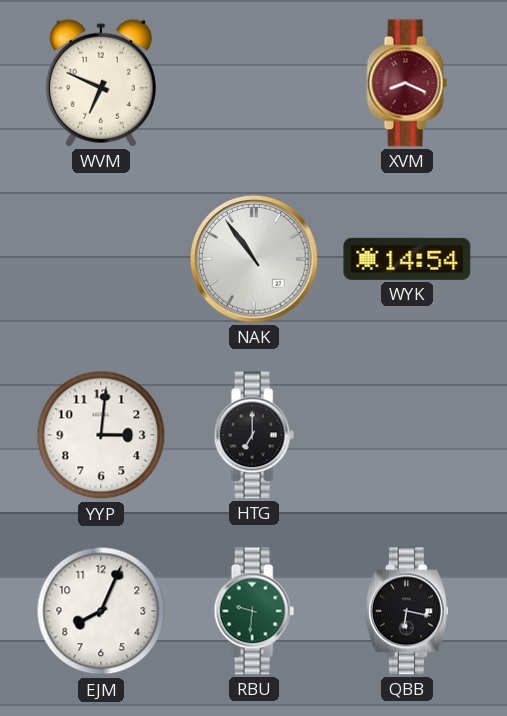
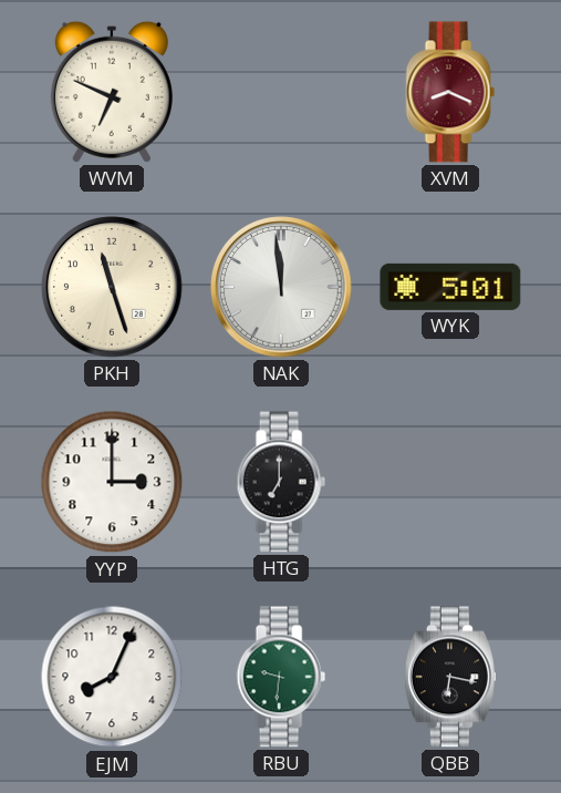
PKH: none -> 11:27 (112, 287)
NAK: 10:54 -> 11:59 (281, 287)
WYK: 14:54 -> 5:01 (450, 287)
YYP: 3:01 -> 3:00 (112, 482)
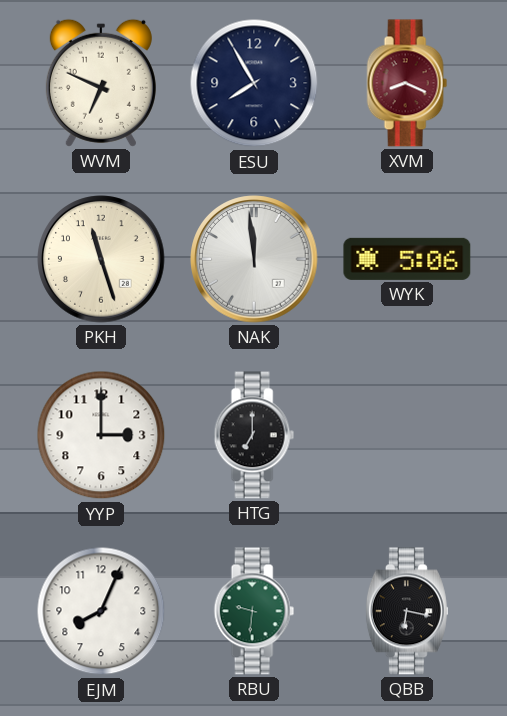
ESU: none -> 7:55 (254, 83)
WYK: 5:01 -> 5:06 (407, 259)
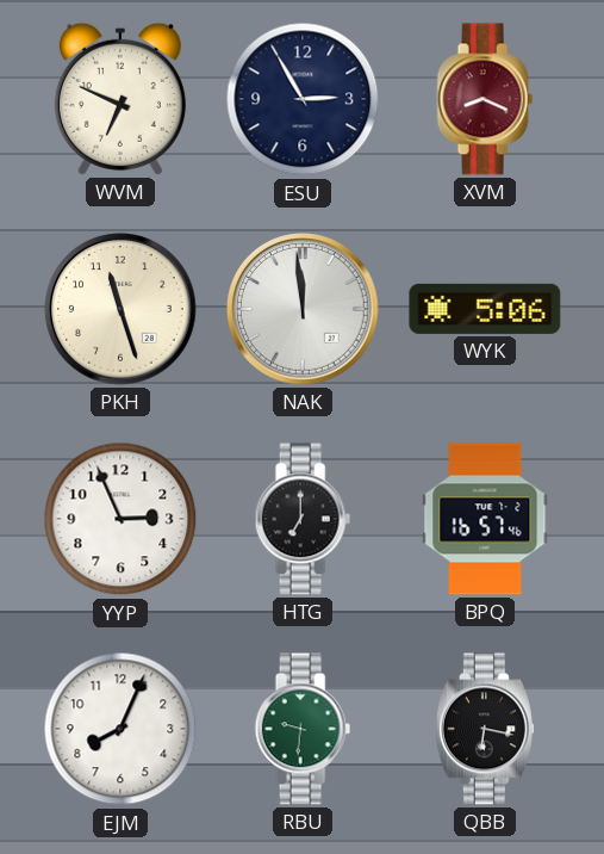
ESU: 7:55 -> 2:55 (303, 99)
YYP: 3:00 -> 2:56 (120, 519)
BPQ: none -> 16:57 (485, 519)
